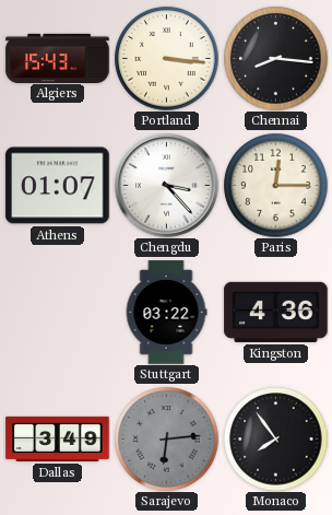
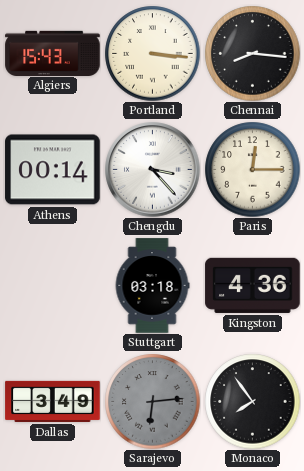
Athens: 01:07 -> 00:14 (53, 170)
Stuttgart: 03:22 -> 03:18 (152, 286)
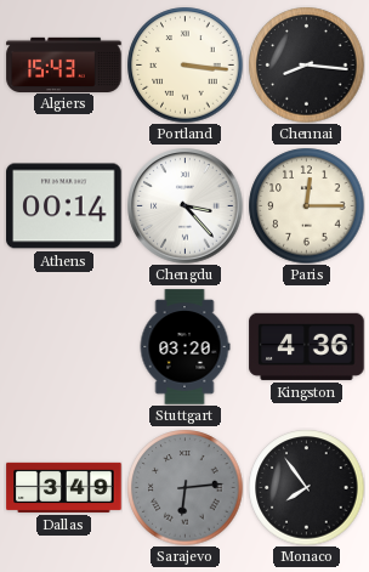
Stuttgart: 03:18 -> 03:20 (184, 347)
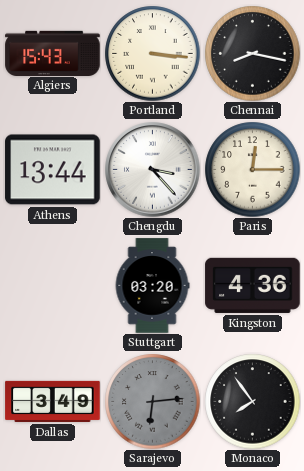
Chennai: 8:16 -> 8:17 (252, 53)
Athens: 00:14 -> 13:44 (53, 170)
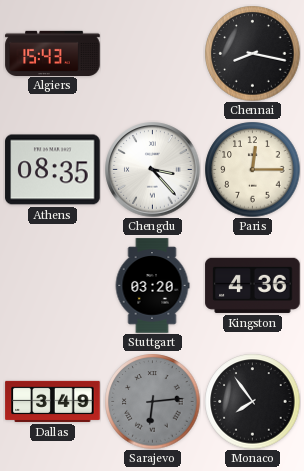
Portland: 3:16 -> none (152, 53)
Athens: 13:44 -> 08:35 (53, 170)
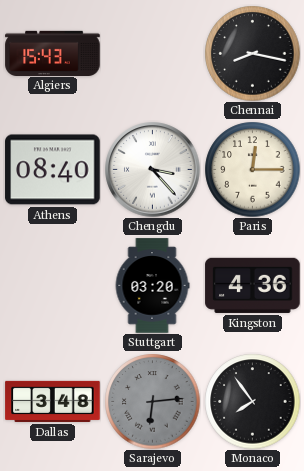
Athens: 08:35 -> 08:40 (53, 170)
Dallas: 3:49 -> 3:48 (53, 401)
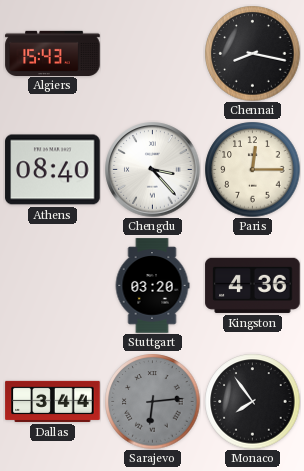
Dallas: 3:48 -> 3:44 (53, 401)
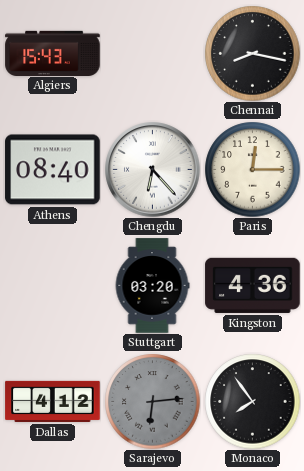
Chengdu: 3:23 -> 6:23 (153, 170)
Dallas: 3:44 -> 4:12 (53, 401)
